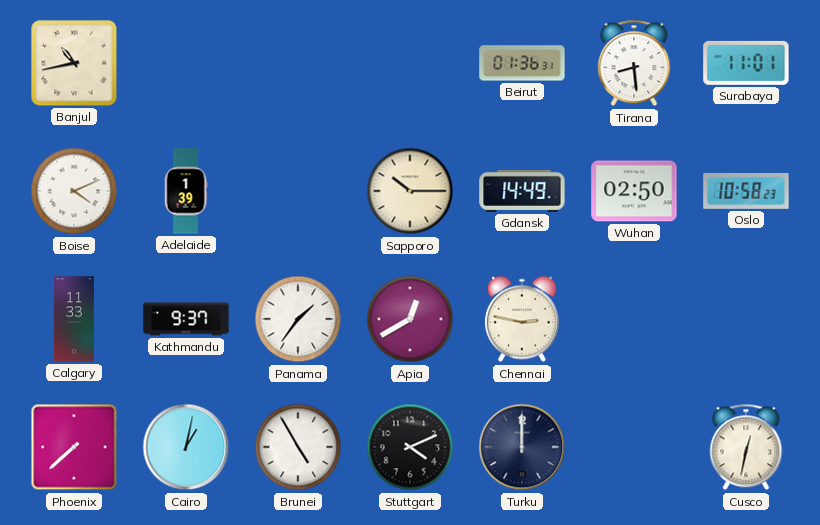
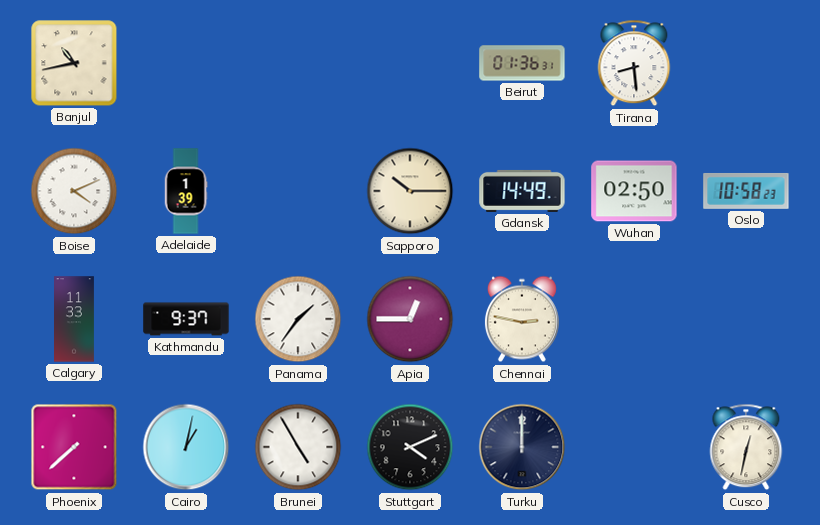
Surabaya: 11:01 -> none (746, 63)
Apia: 12:40 -> 12:45 (410, 319)
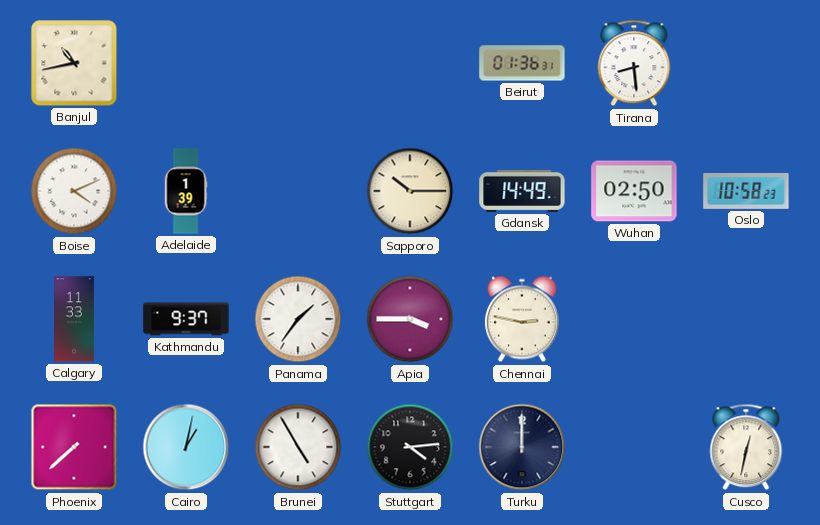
Apia: 12:45 -> 3:45 (410, 319)
Stuttgart: 4:11 -> 4:14 (410, 447)
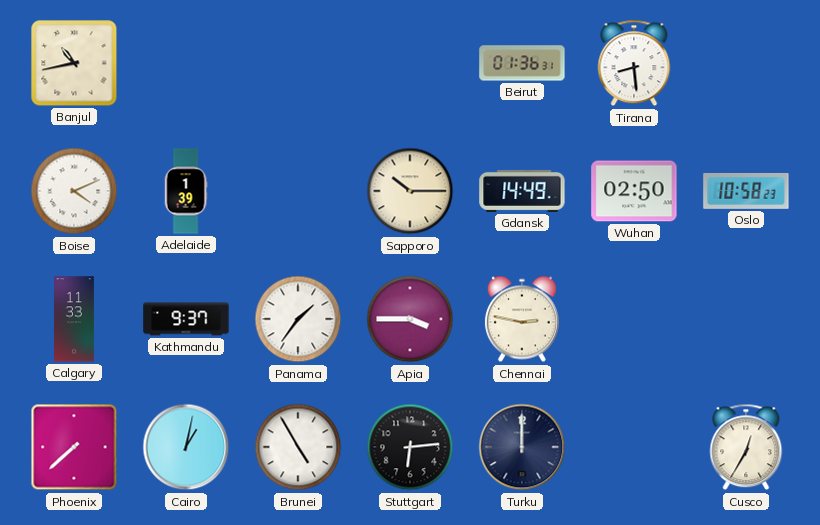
Stuttgart: 4:14 -> 6:14 (410, 447)
Cusco: 12:32 -> 12:35 (746, 447)
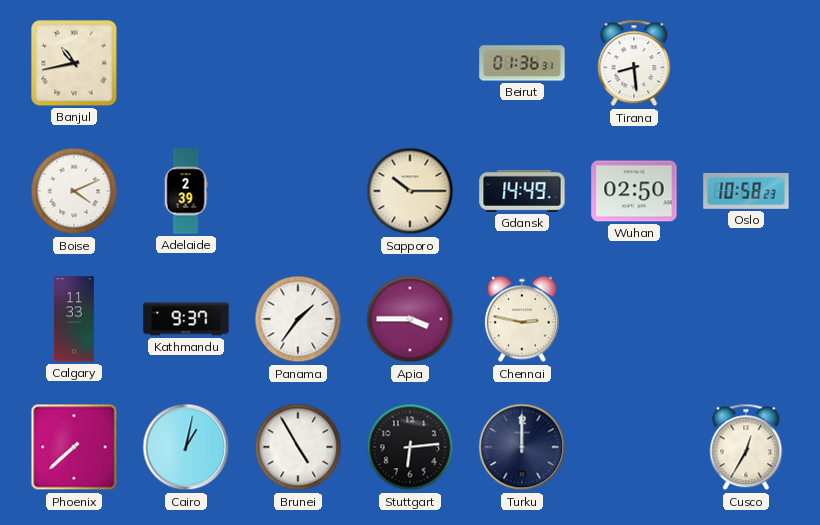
Adelaide: 1:39 -> 2:39 (186, 191)
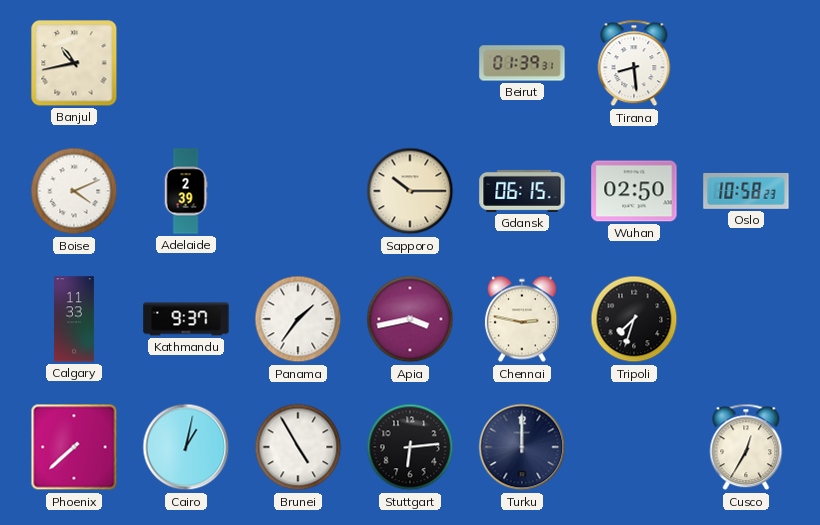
Beirut: 01:36 -> 01:39 (522, 63)
Gdansk: 14:49 -> 06:15 (522, 191)
Apia: 3:45 -> 3:43 (410, 319)
Tripoli: none -> 7:33 (634, 319)
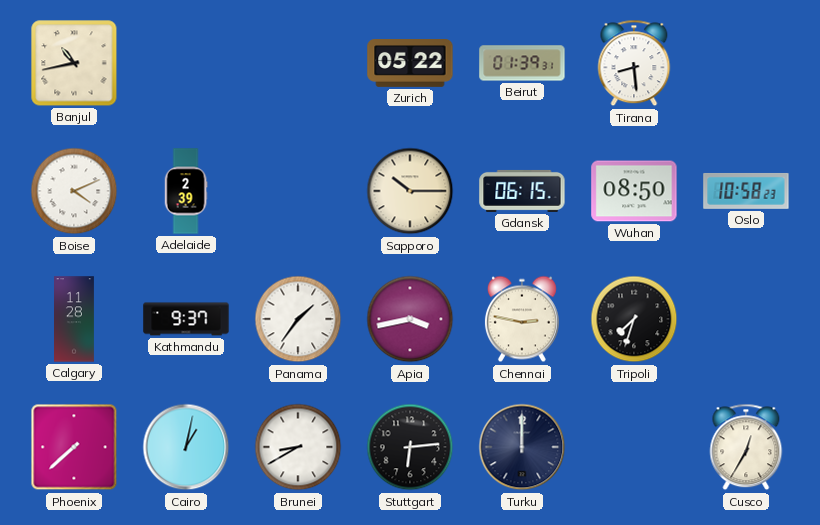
Zurich: none -> 05:22 (410, 64)
Wuhan: 02:50 -> 08:50 (634, 191)
Calgary: 11:33 -> 11:28 (75, 319)
Brunei: 4:55 -> 8:40 (298, 447)
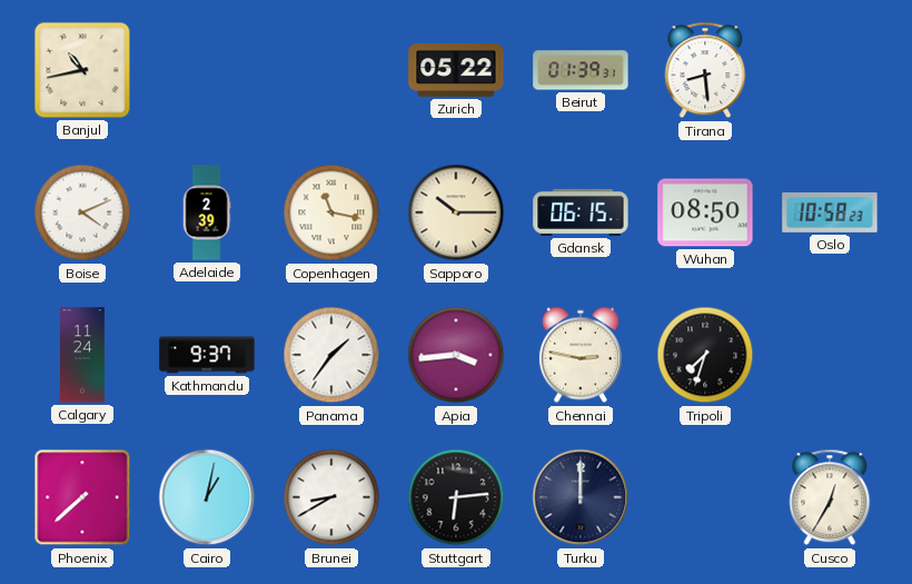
Copenhagen: none -> 11:17 (331, 212)
Calgary: 11:28 -> 11:24 (83, 355)
Apia: 3:43 -> 3:44 (456, 355)
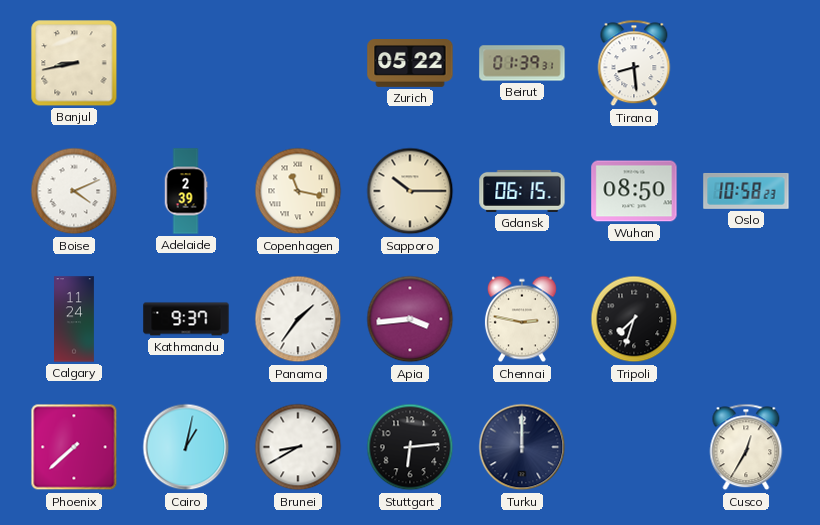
Banjul: 10:43 -> 8:43 (74, 63)
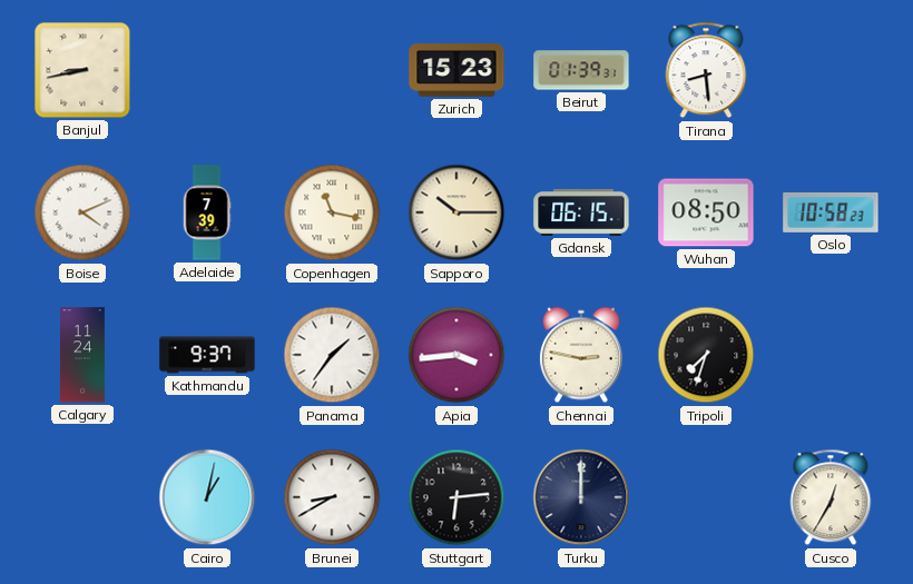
Zurich: 05:22 -> 15:23 (457, 71)
Adelaide: 2:39 -> 7:39 (207, 212)
Phoenix: 7:38 -> none (74, 447)
